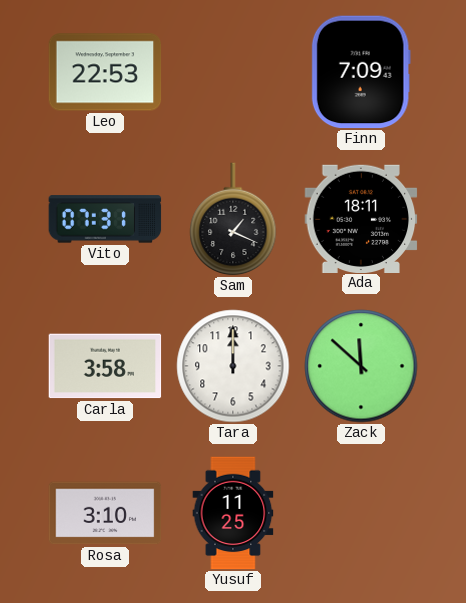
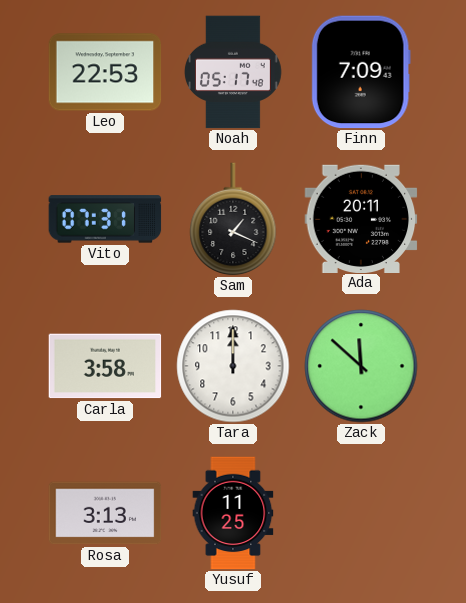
Noah: none -> 05:17 (233, 72)
Ada: 18:11 -> 20:11 (361, 218)
Rosa: 3:10 -> 3:13 (105, 513)
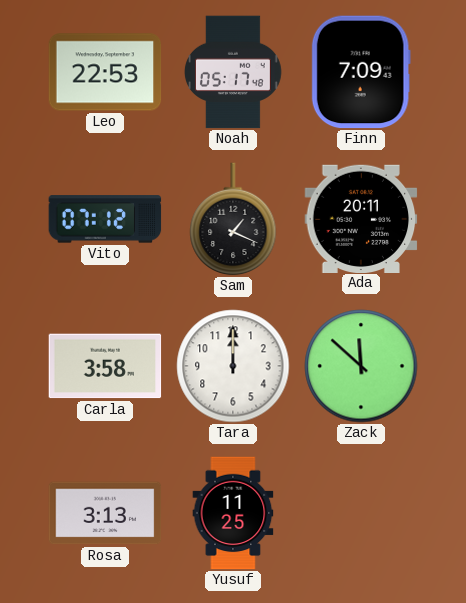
Vito: 07:31 -> 07:12 (105, 219)
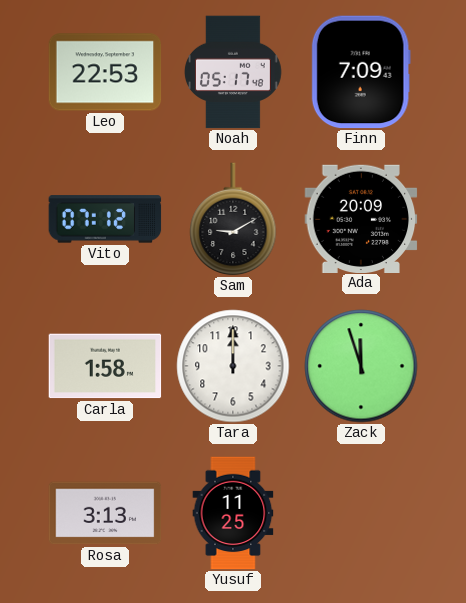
Sam: 1:19 -> 9:10 (233, 219)
Ada: 20:11 -> 20:09 (361, 218)
Carla: 3:58 -> 1:58 (105, 366)
Zack: 11:52 -> 11:57 (361, 366)
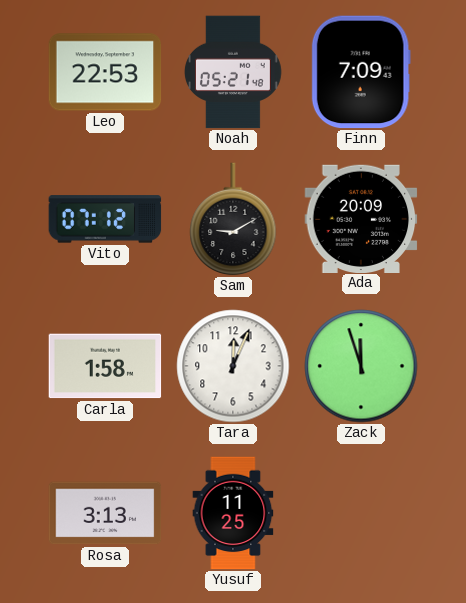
Noah: 05:17 -> 05:21 (233, 72)
Tara: 12:00 -> 12:04 (233, 366)
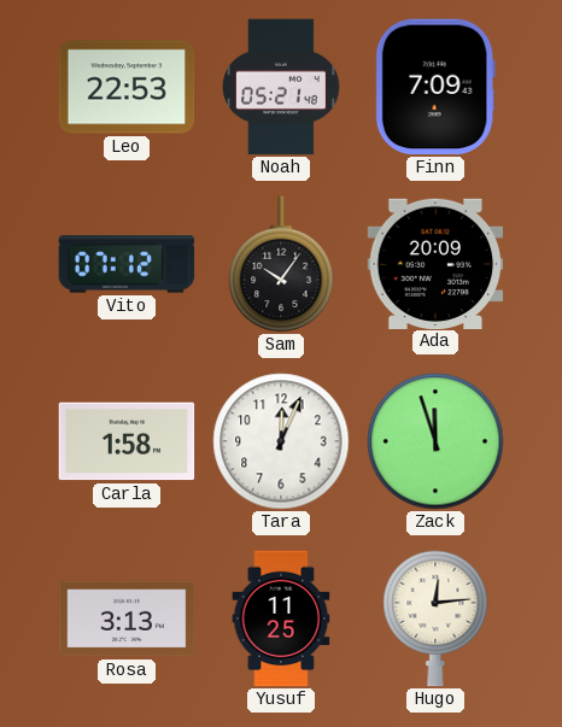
Sam: 9:10 -> 10:06 (281, 264)
Hugo: none -> 12:14 (435, 618)
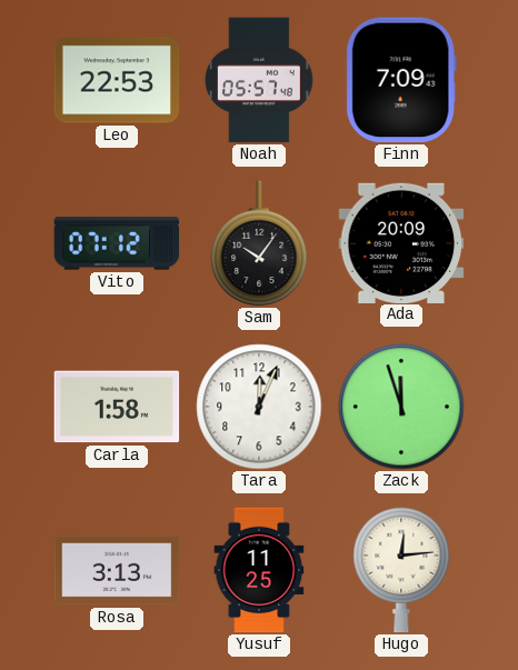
Noah: 05:21 -> 05:57 (259, 80)
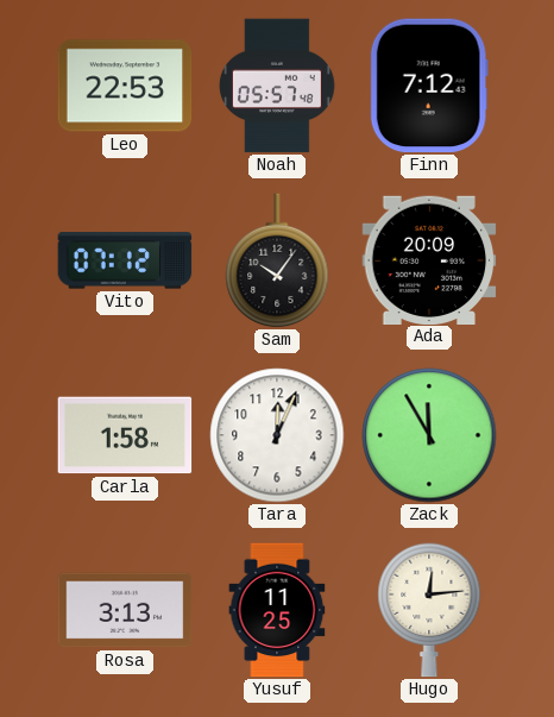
Finn: 7:09 -> 7:12 (429, 86)
Zack: 11:57 -> 11:55 (429, 435)
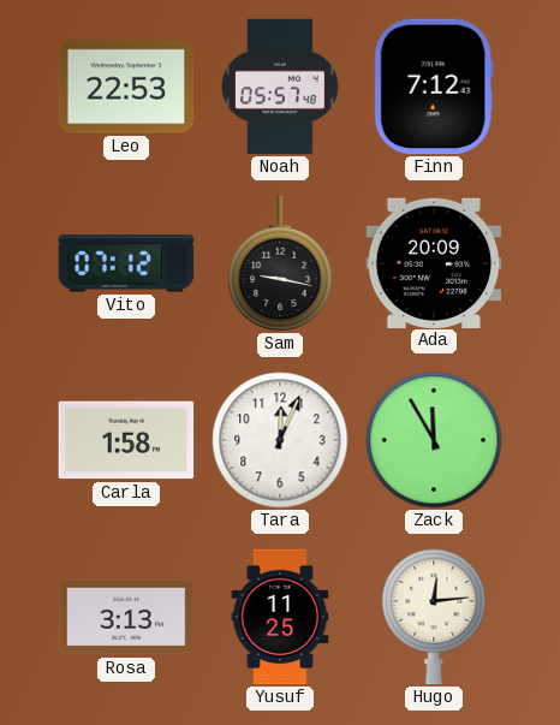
Sam: 10:06 -> 9:17 (280, 263)
